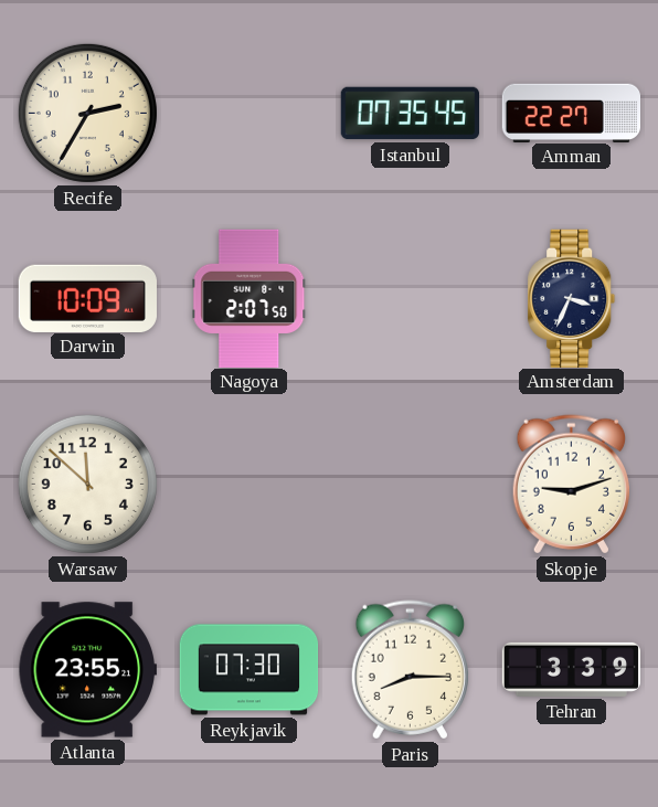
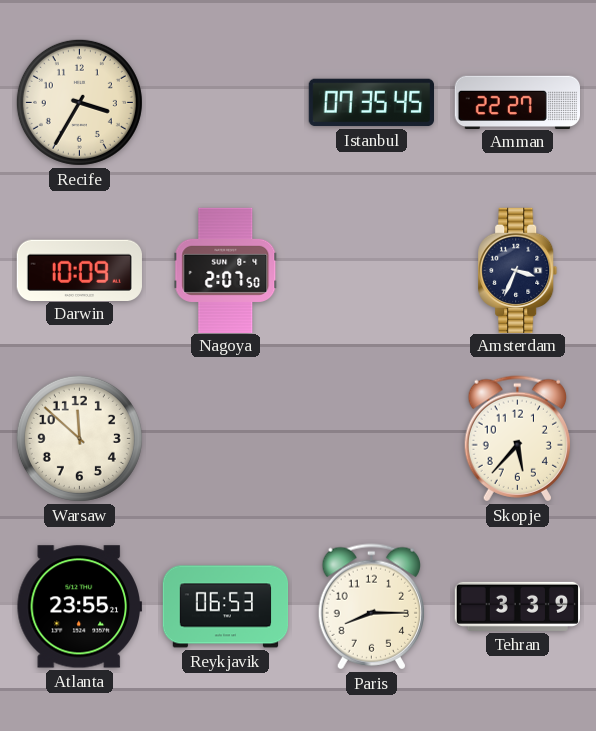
Recife: 2:35 -> 3:35 (79, 102)
Skopje: 9:12 -> 5:37 (517, 439)
Reykjavik: 07:30 -> 06:53 (226, 607)
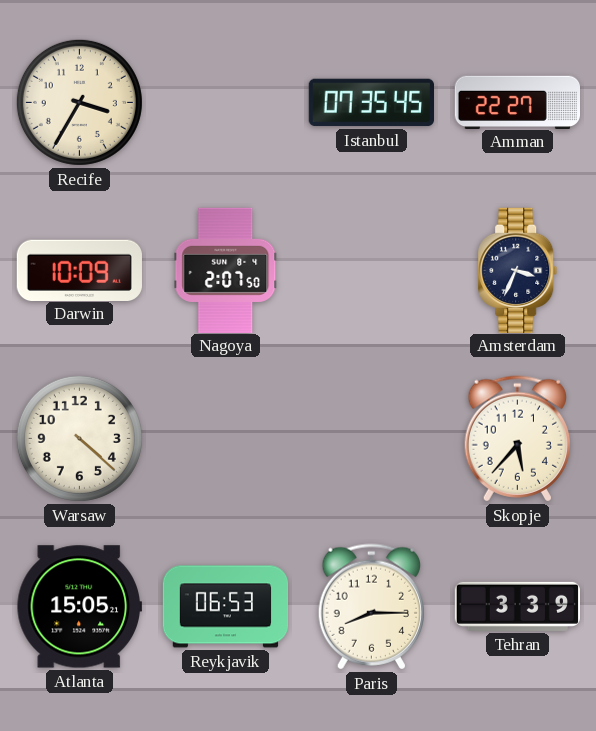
Warsaw: 11:52 -> 4:22 (79, 438)
Atlanta: 23:55 -> 15:05 (79, 607)
